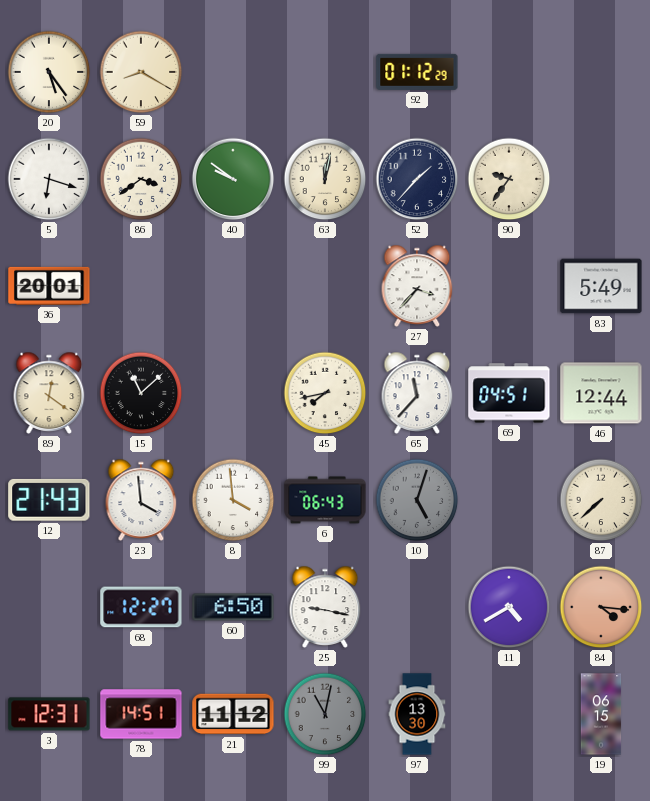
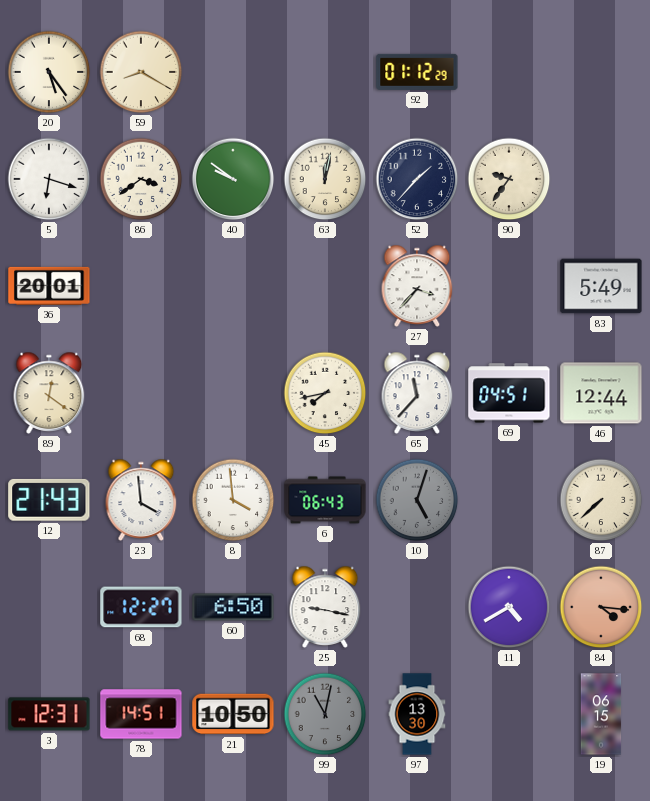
15: 11:08 -> none (141, 393)
21: 11:12 -> 10:50 (233, 714)
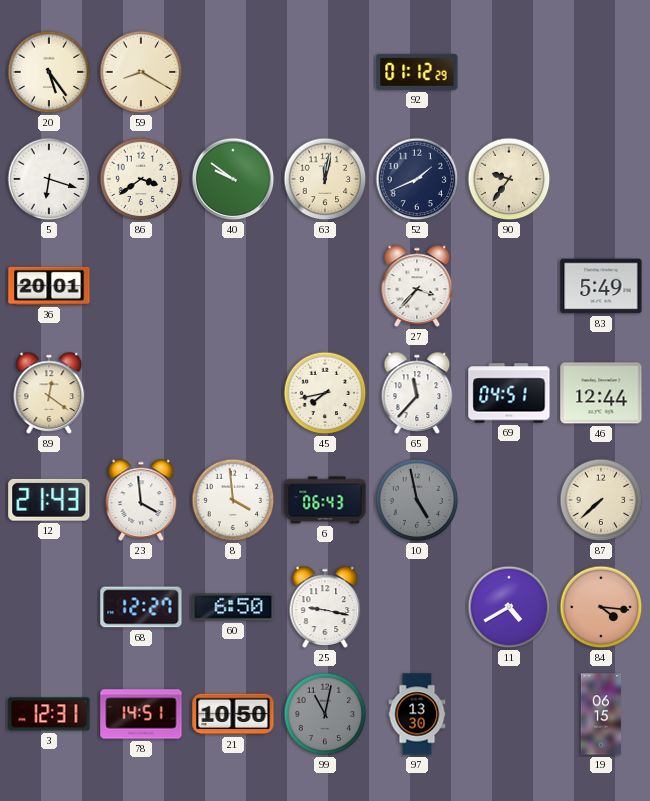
52: 1:37 -> 1:41 (417, 179)
10: 5:03 -> 4:58 (417, 500)
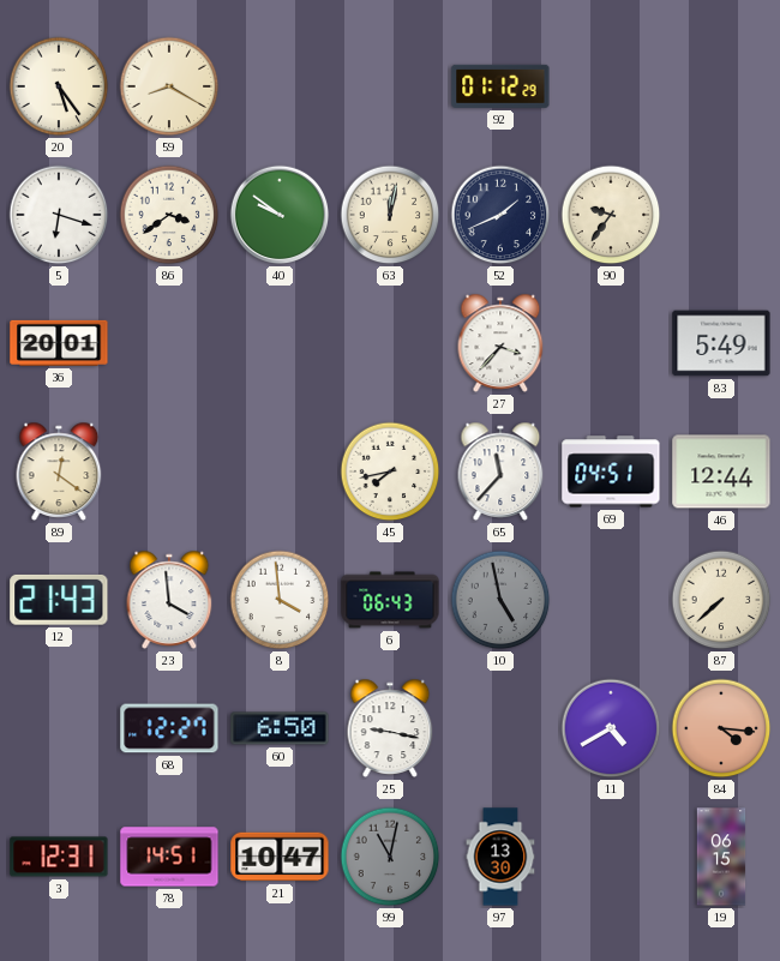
21: 10:50 -> 10:47 (280, 857)
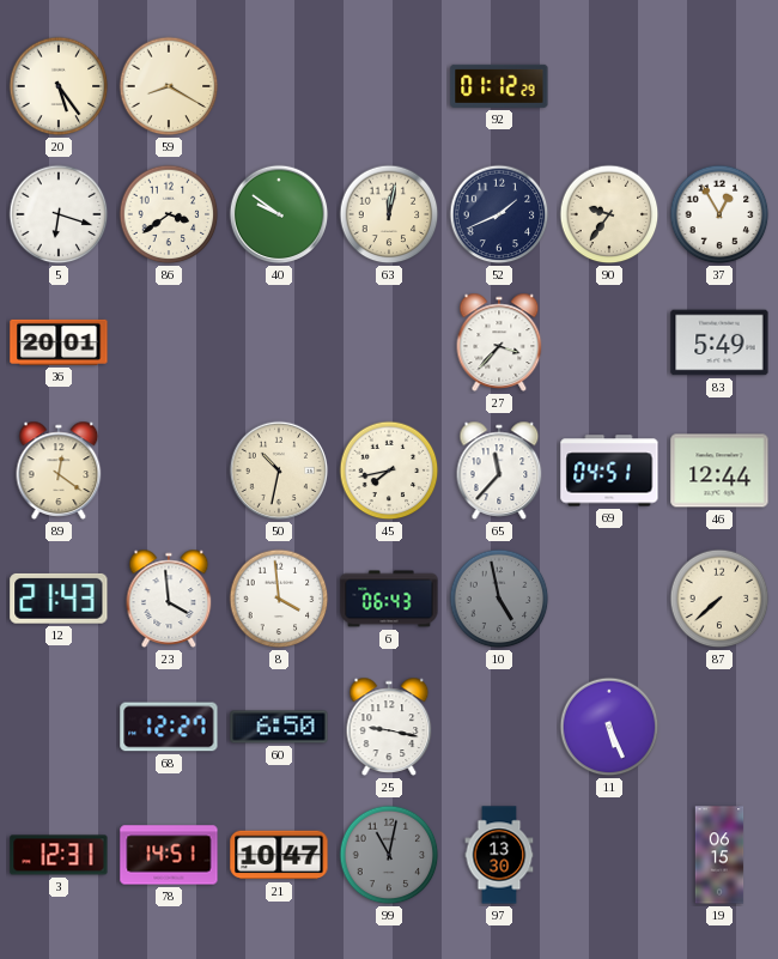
37: none -> 12:55 (719, 214)
50: none -> 10:32 (279, 471)
11: 4:40 -> 5:26 (609, 727)
84: 4:16 -> none (721, 728)
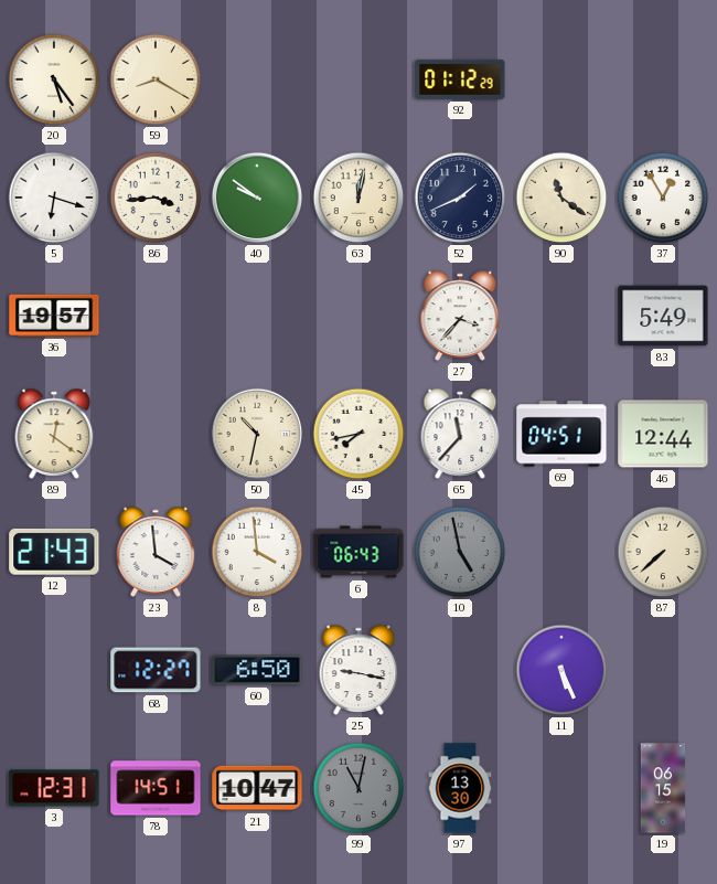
86: 3:39 -> 3:44 (156, 198)
90: 9:36 -> 11:21 (561, 198)
36: 20:01 -> 19:57 (54, 316)
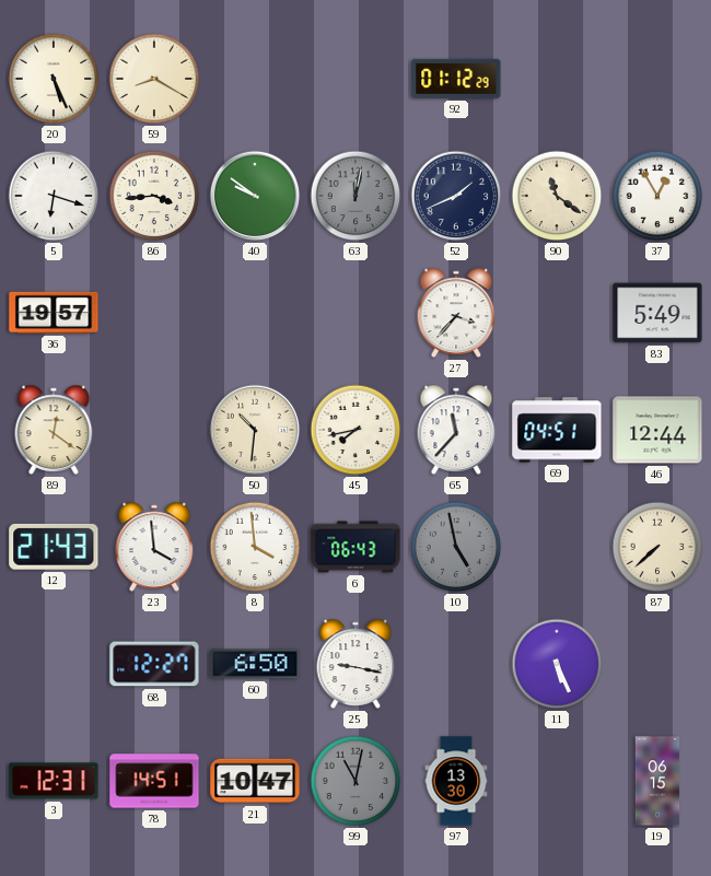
20: 5:24 -> 5:26 (54, 79)
63 dial: cream -> grey (355, 196)
50: 10:32 -> 10:31 (255, 430)
